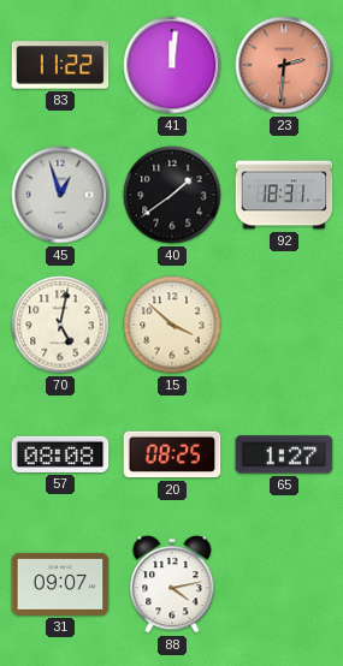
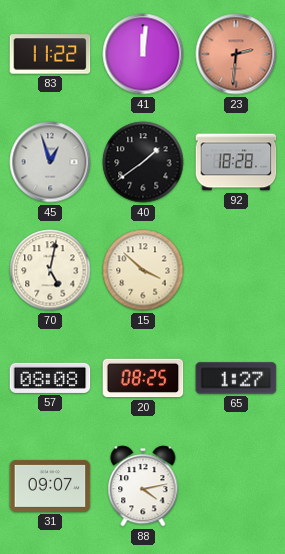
92: 18:31 -> 18:28 (236, 162)
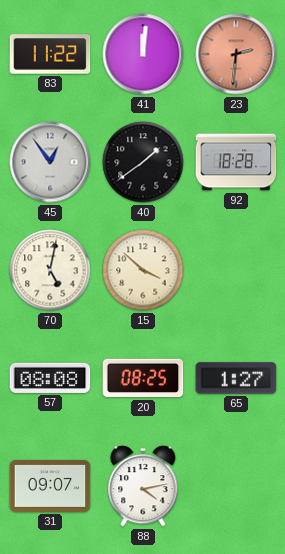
45: 12:57 -> 12:54 (50, 162)
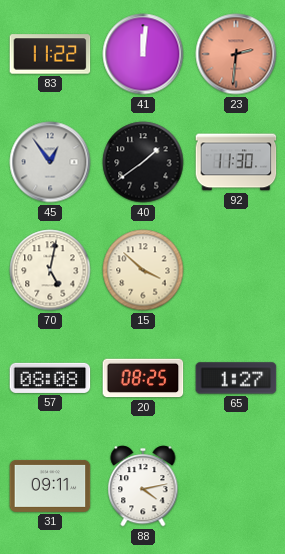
92: 18:28 -> 11:30 (236, 162)
31: 09:07 -> 09:11 (50, 486)
